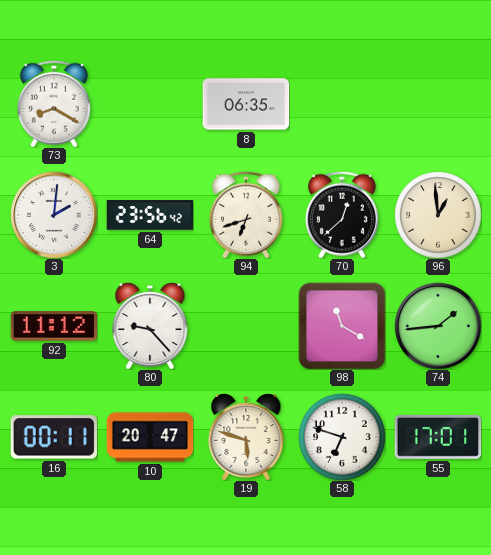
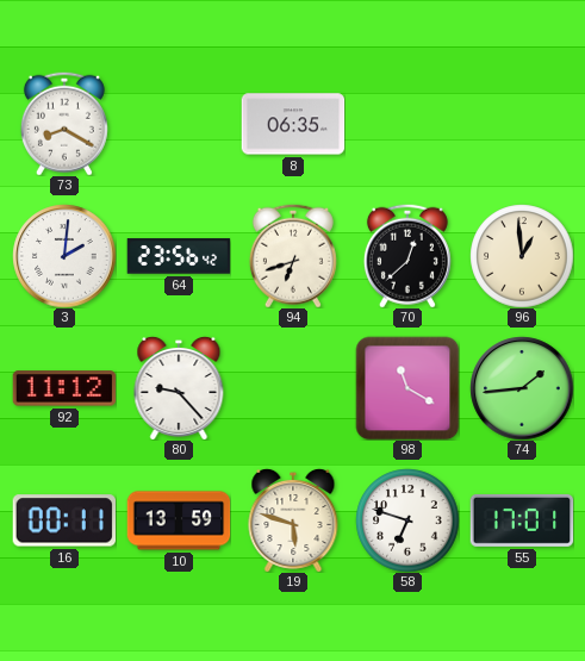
10: 20:47 -> 13:59 (179, 520)
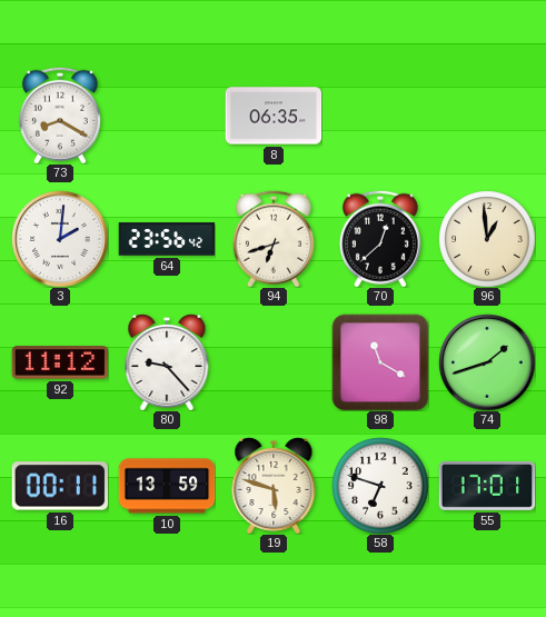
74: 1:44 -> 1:42 (487, 362)
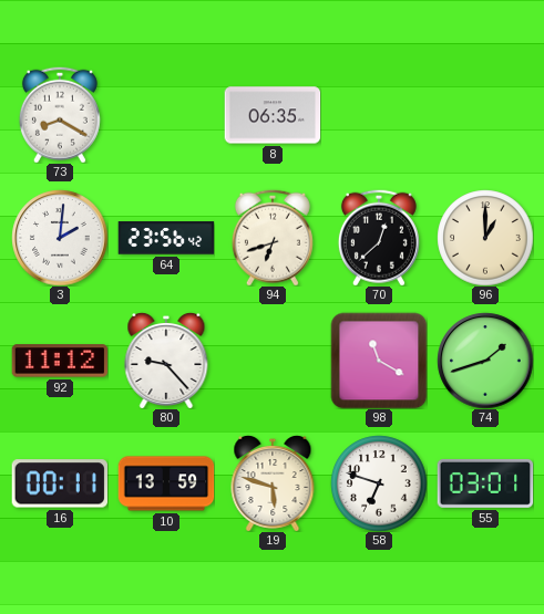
96: 12:59 -> 1:00 (485, 238)
55: 17:01 -> 03:01 (485, 483)
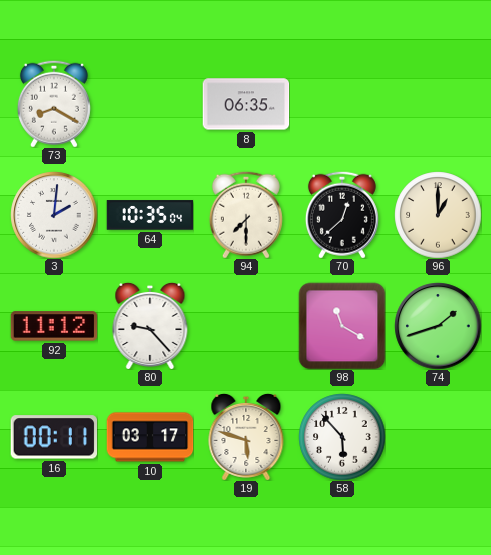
64: 23:56 -> 10:35 (150, 215)
94: 6:42 -> 7:30 (246, 215)
10: 13:59 -> 03:17 (150, 437)
58: 6:48 -> 5:53 (342, 437)
55: 03:01 -> none (485, 483)
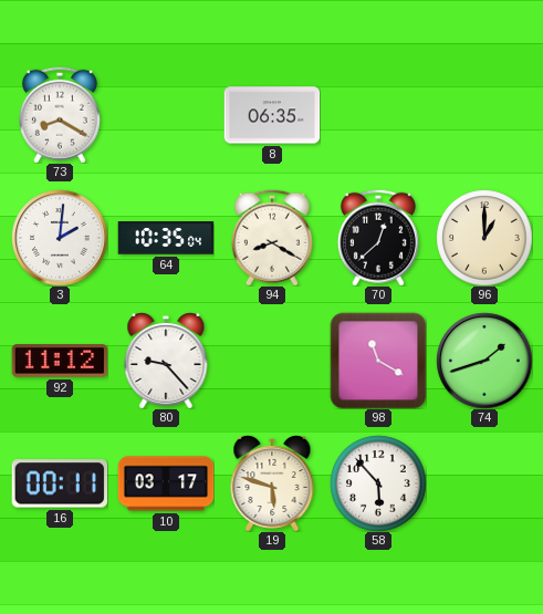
94: 7:30 -> 8:20 (272, 238)
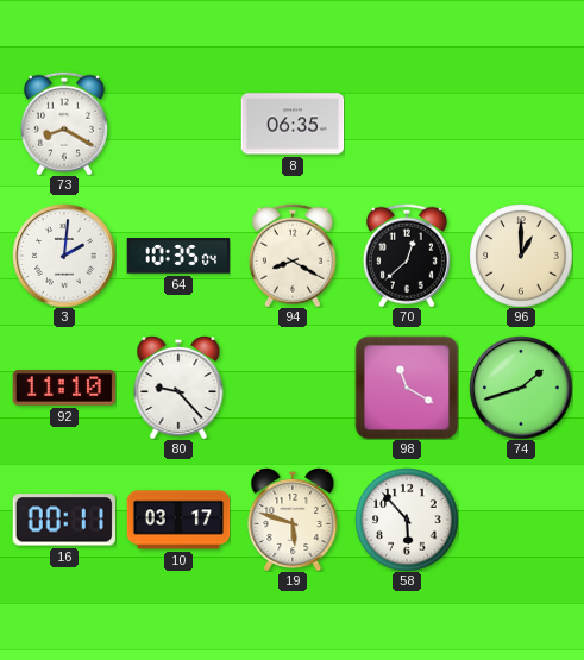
92: 11:12 -> 11:10 (64, 388)
